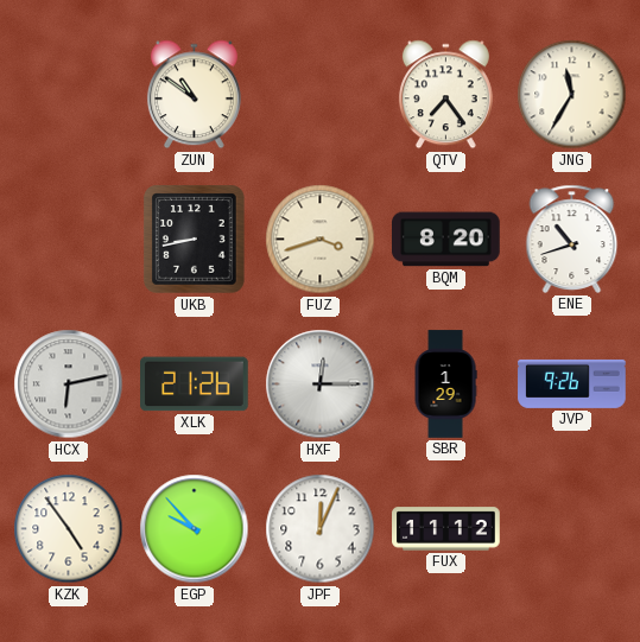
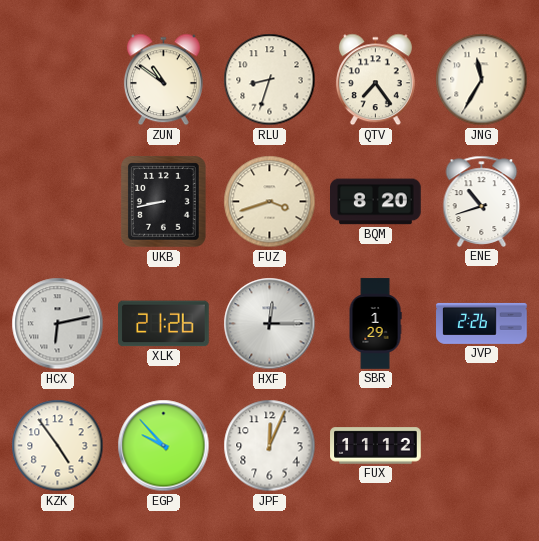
RLU: none -> 8:33 (270, 80)
JVP: 9:26 -> 2:26 (482, 323)
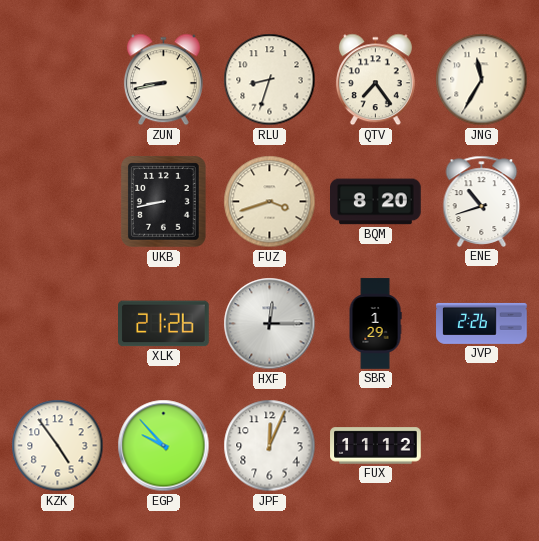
ZUN: 10:51 -> 8:43 (163, 80)
HCX: 6:13 -> none (58, 324)
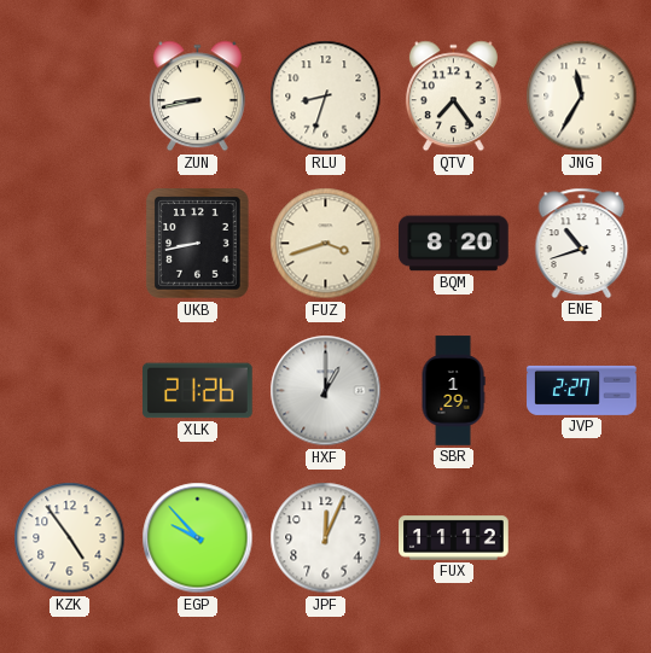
HXF: 12:15 -> 1:00 (326, 391)
JVP: 2:26 -> 2:27 (582, 390)
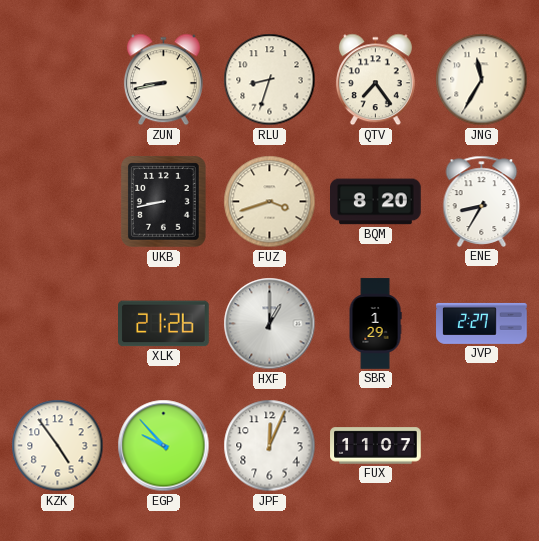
ENE: 10:42 -> 8:35 (482, 201)
FUX: 11:12 -> 11:07 (376, 446)
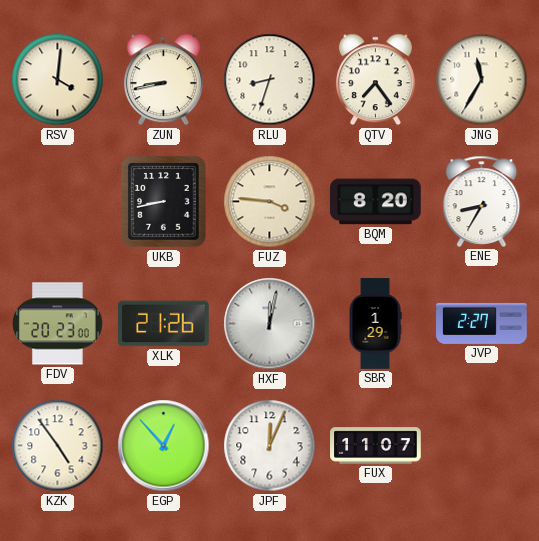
RSV: none -> 4:01 (58, 80)
FUZ: 3:42 -> 3:46 (270, 202)
FDV: none -> 20:23 (58, 324)
HXF: 1:00 -> 12:02 (270, 324)
EGP: 9:53 -> 12:53 (164, 446)
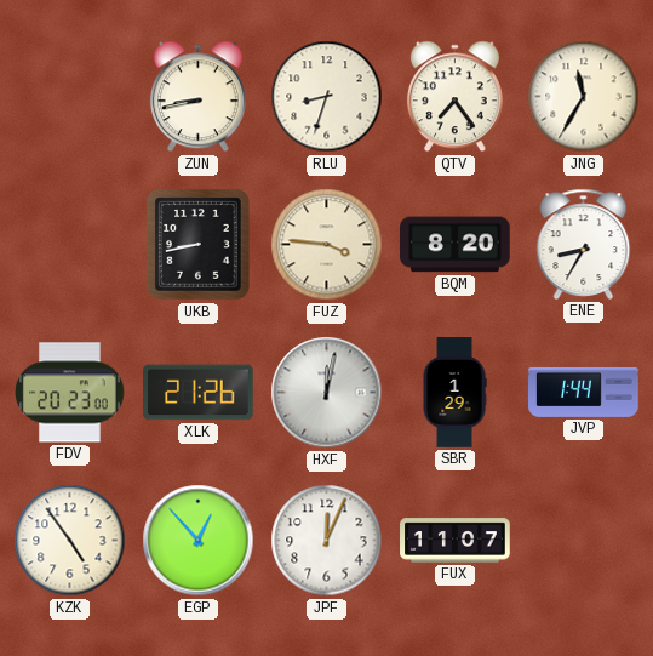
RSV: 4:01 -> none (58, 80)
JVP: 2:27 -> 1:44 (584, 392)
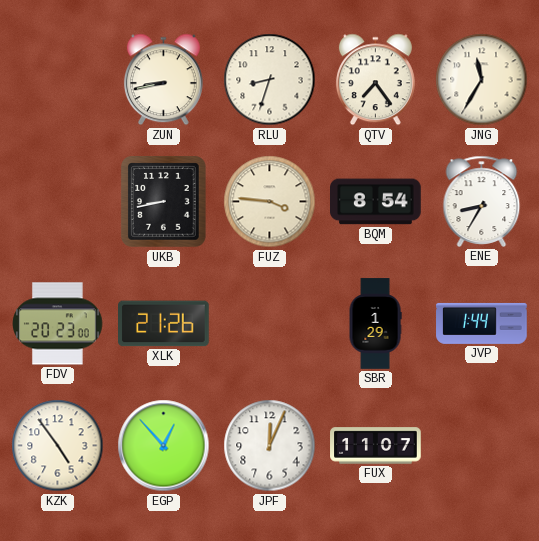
BQM: 8:20 -> 8:54 (376, 202)
HXF: 12:02 -> none (327, 393)
